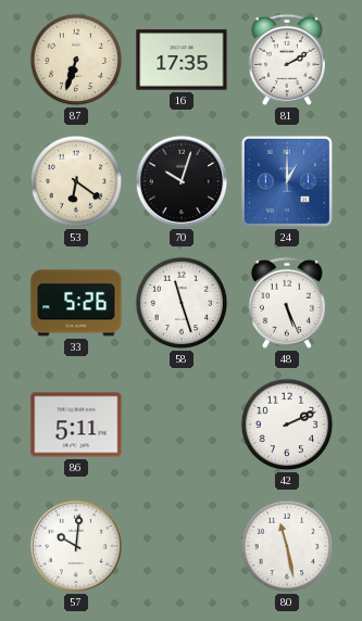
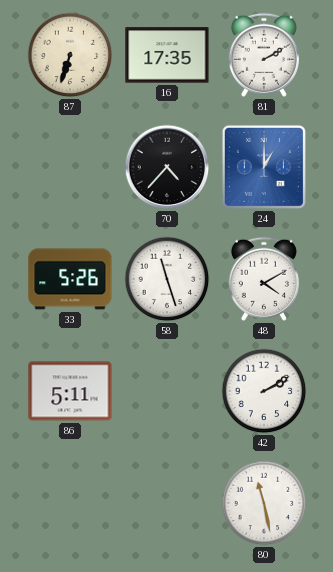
53: 6:21 -> none (76, 181)
70: 10:03 -> 4:37 (167, 167)
48: 5:26 -> 4:10 (264, 279)
42: 2:11 -> 2:10 (264, 391)
57: 10:01 -> none (76, 546)
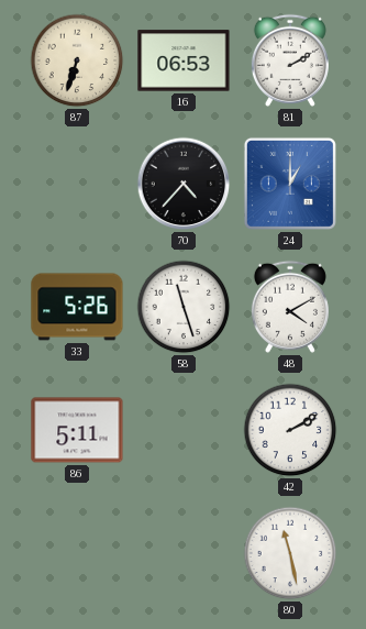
16: 17:35 -> 06:53 (184, 60)
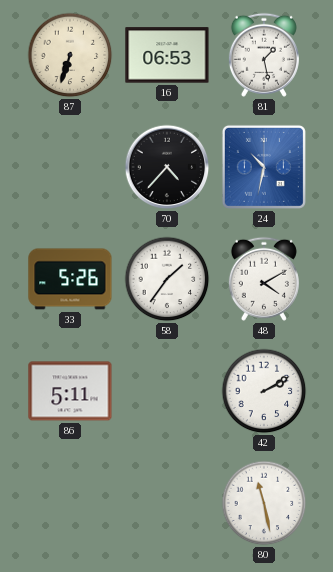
81: 2:10 -> 1:28 (264, 55)
24: 1:00 -> 10:32 (264, 167)
58: 11:27 -> 1:36 (167, 279)
